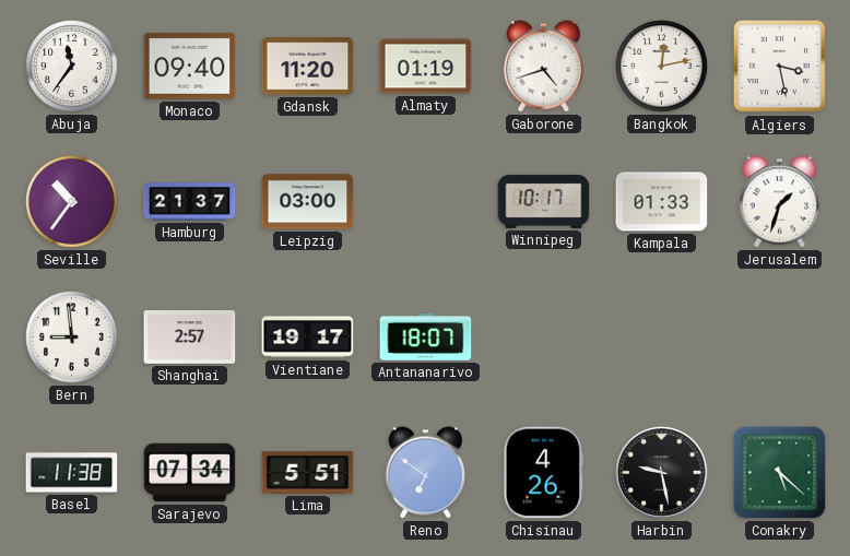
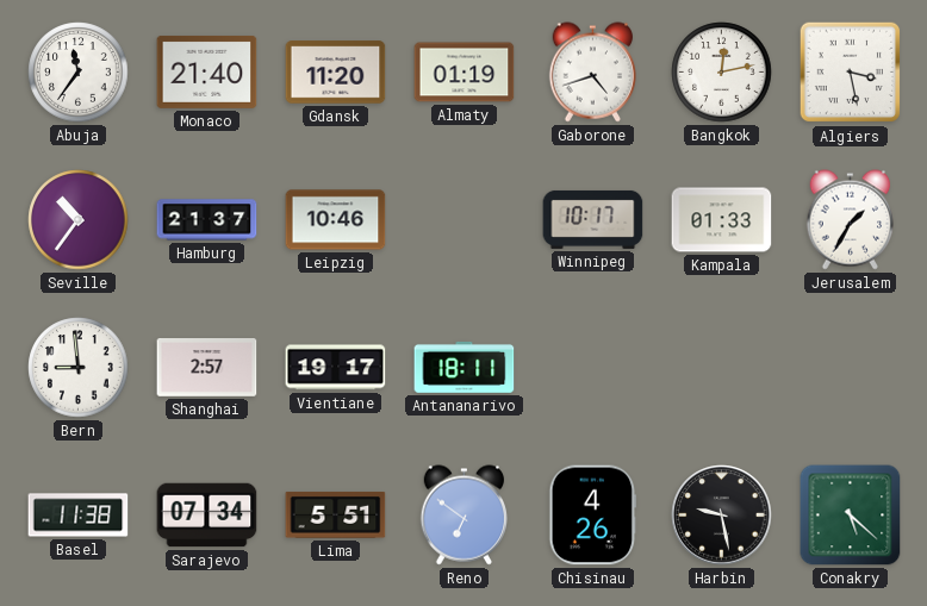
Monaco: 09:40 -> 21:40 (207, 71)
Leipzig: 03:00 -> 10:46 (336, 220)
Jerusalem: 1:33 -> 1:35 (850, 220)
Antananarivo: 18:07 -> 18:11 (465, 367)
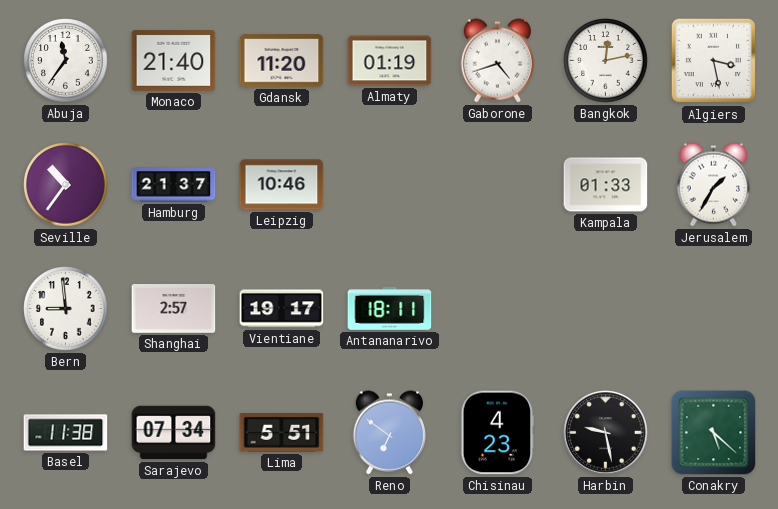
Winnipeg: 10:17 -> none (593, 219)
Chisinau: 4:26 -> 4:23 (498, 433)
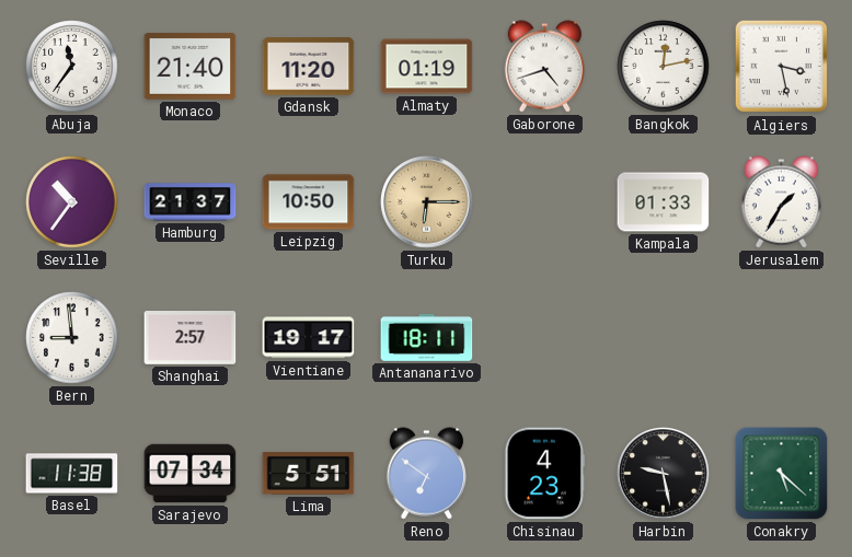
Leipzig: 10:46 -> 10:50 (309, 202)
Turku: none -> 6:15 (427, 202)
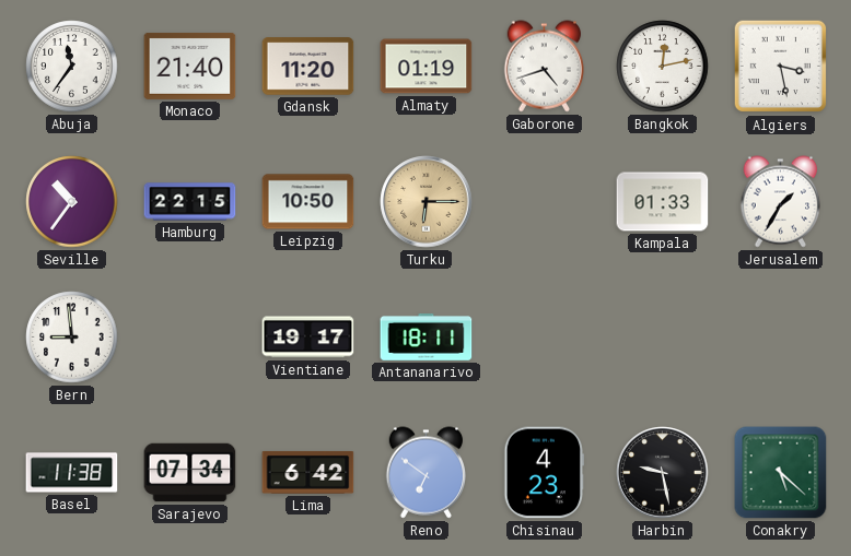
Hamburg: 21:37 -> 22:15 (190, 202)
Shanghai: 2:57 -> none (191, 338)
Lima: 5:51 -> 6:42 (308, 472)
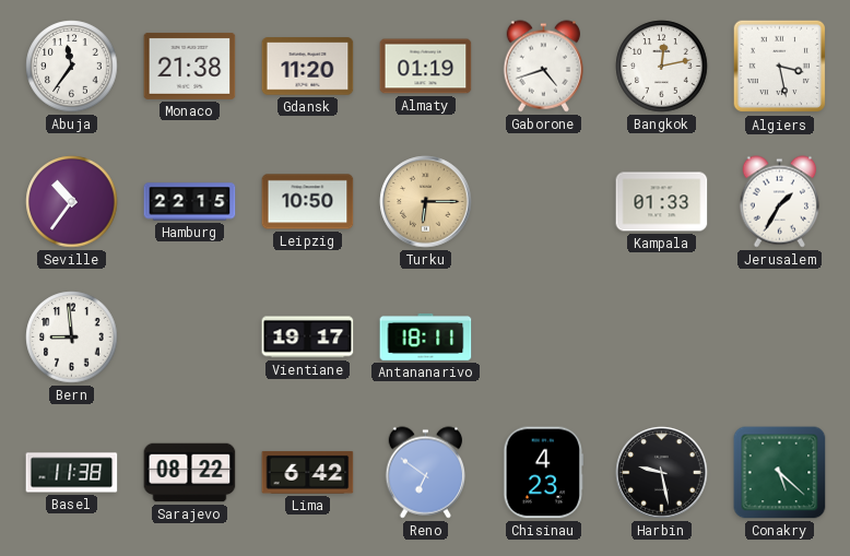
Monaco: 21:40 -> 21:38 (190, 66)
Sarajevo: 07:34 -> 08:22 (190, 473)
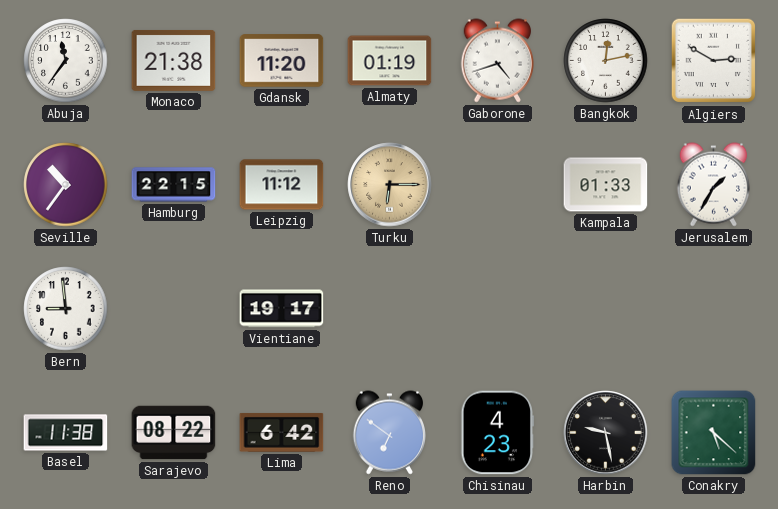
Algiers: 3:28 -> 2:50 (714, 61)
Leipzig: 10:50 -> 11:12 (282, 185)
Antananarivo: 18:11 -> none (426, 336)
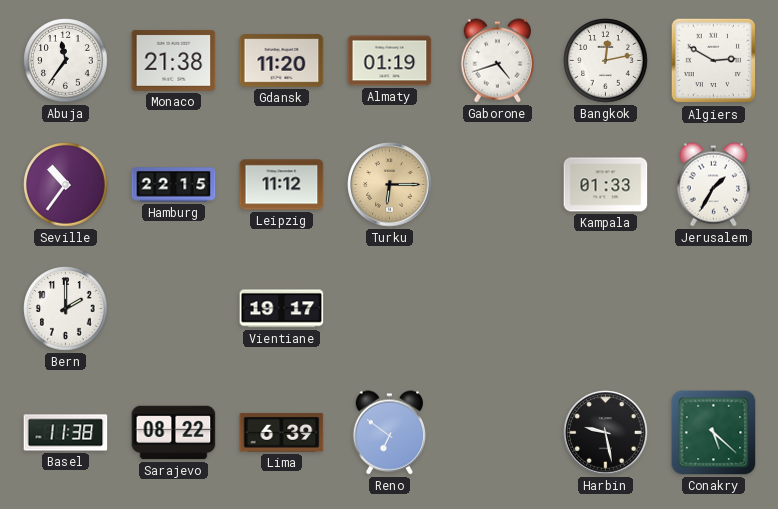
Bern: 8:59 -> 2:00 (66, 309)
Lima: 6:42 -> 6:39 (282, 432)
Chisinau: 4:23 -> none (498, 433)
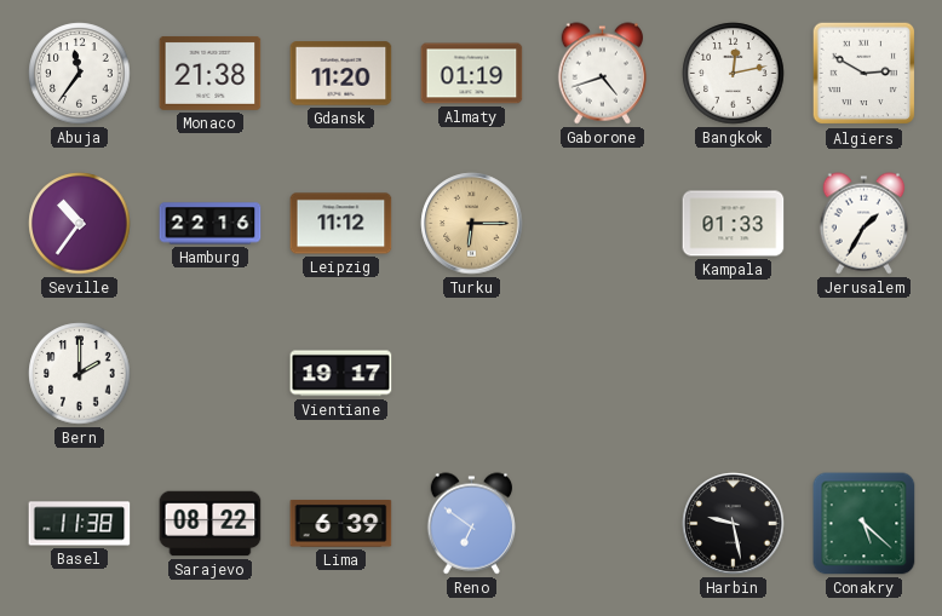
Hamburg: 22:15 -> 22:16 (211, 224)
